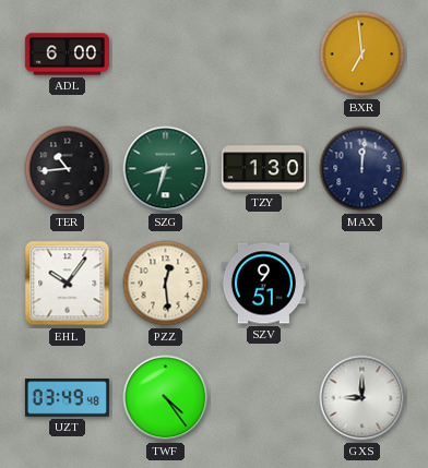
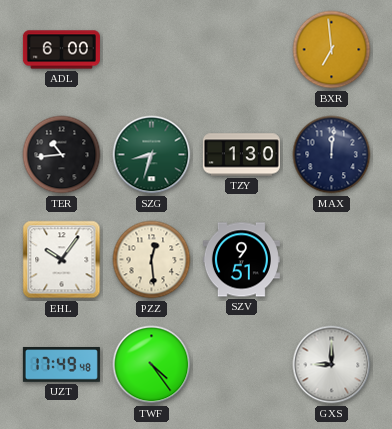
UZT: 03:49 -> 17:49 (61, 365)
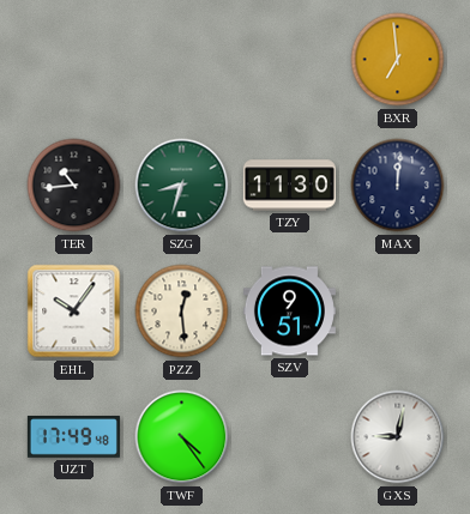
ADL: 6:00 -> none (61, 50)
TZY: 1:30 -> 11:30 (289, 186)
GXS: 9:00 -> 9:02 (398, 437)
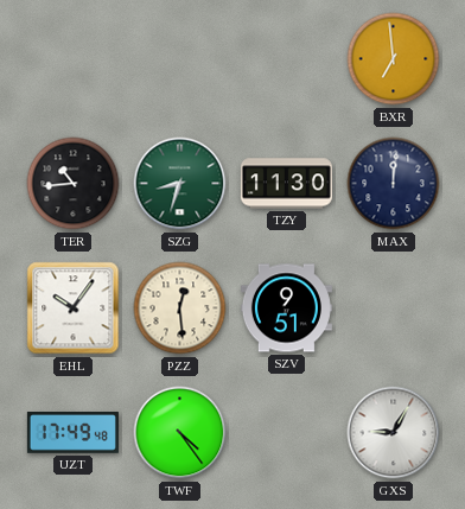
GXS: 9:02 -> 9:05 (394, 433)
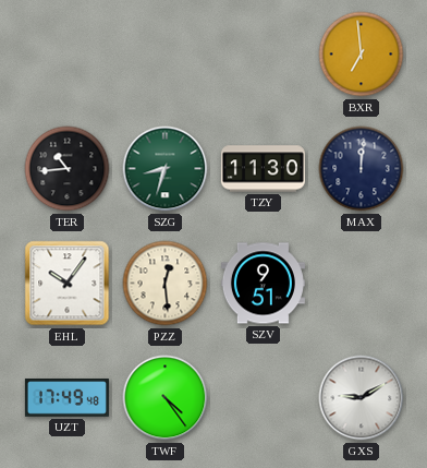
GXS: 9:05 -> 9:10 (362, 398)
